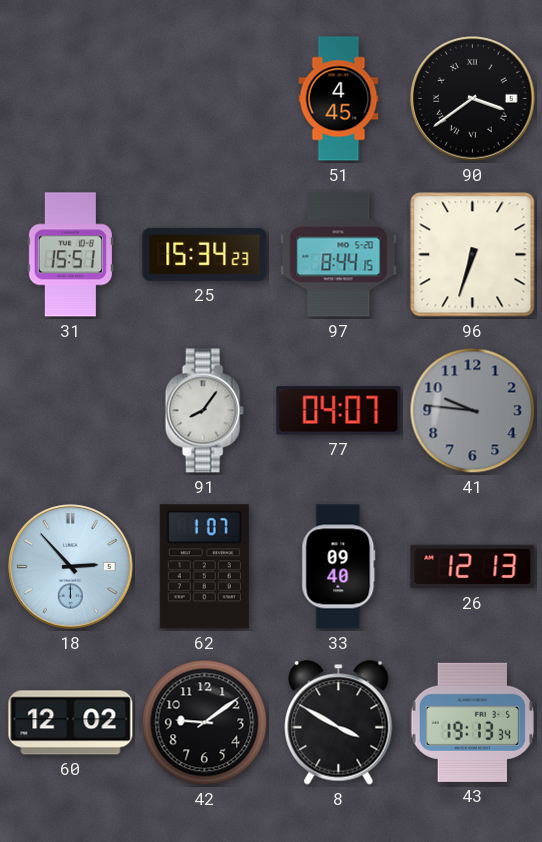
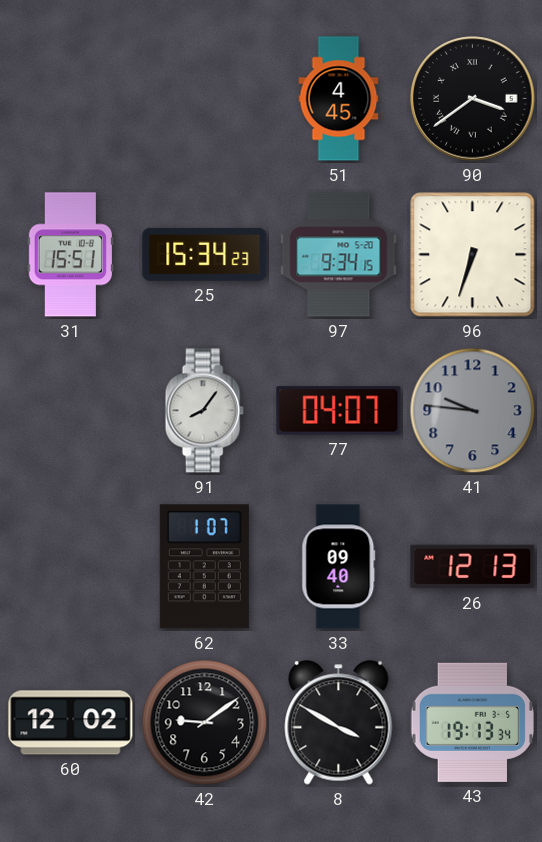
97: 8:44 -> 9:34 (339, 255)
18: 2:53 -> none (71, 567)
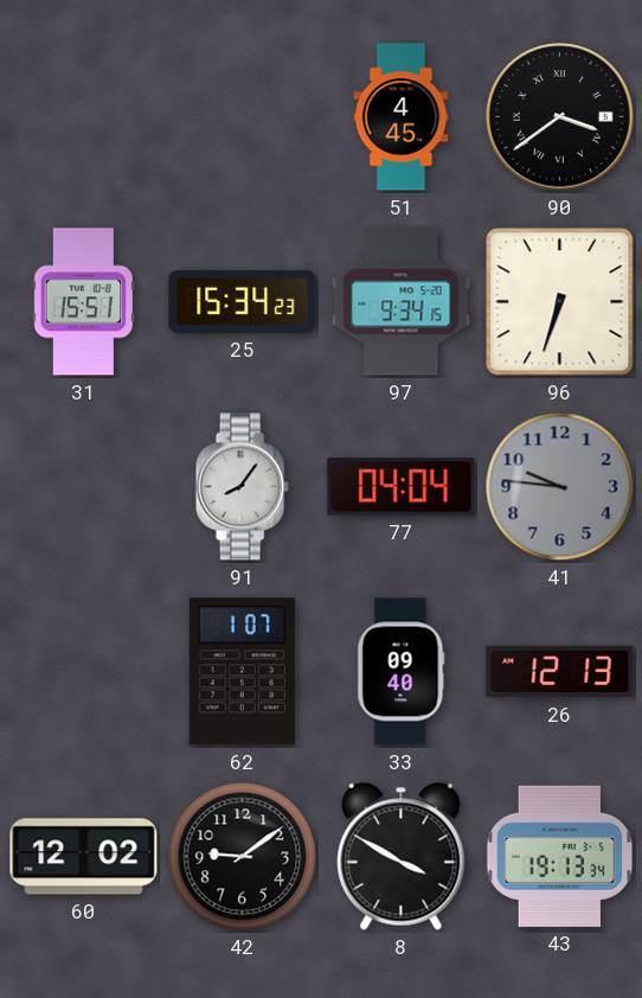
77: 04:07 -> 04:04 (402, 487)
